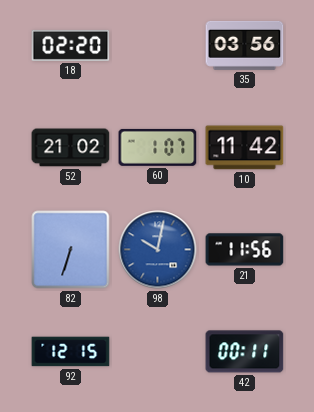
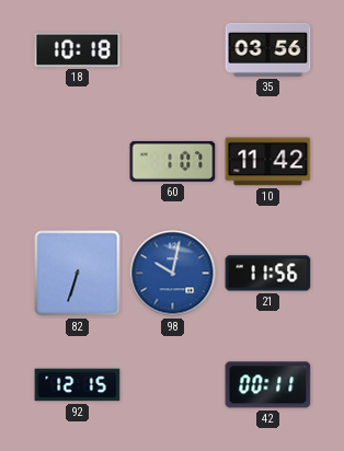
18: 02:20 -> 10:18 (78, 49)
52: 21:02 -> none (71, 148)
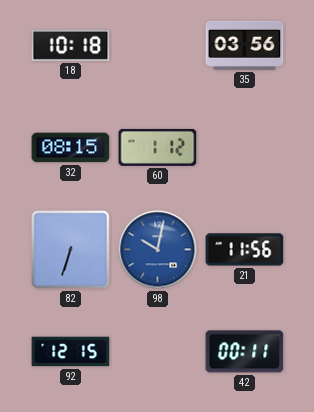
32: none -> 08:15 (71, 148)
60: 1:07 -> 1:12 (158, 147)
10: 11:42 -> none (268, 162)
